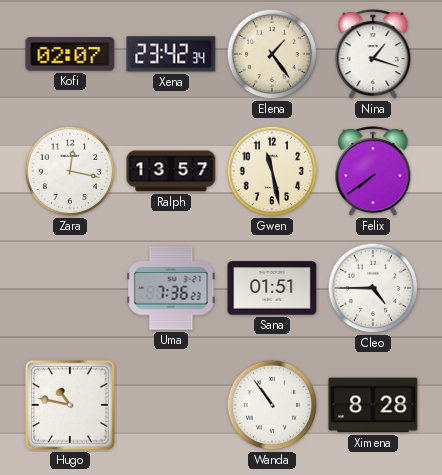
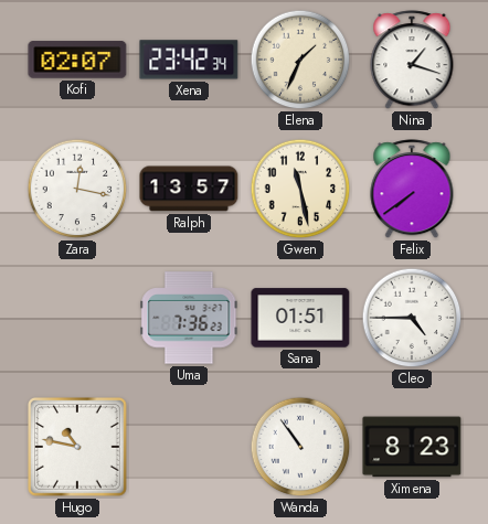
Elena: 1:24 -> 1:34 (300, 60)
Ximena: 8:28 -> 8:23 (412, 447)
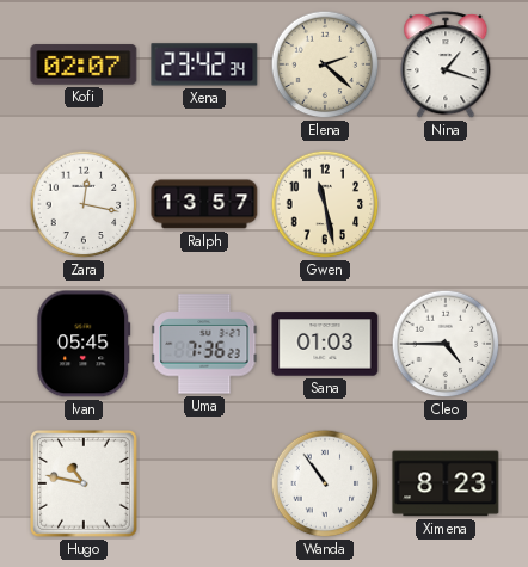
Elena: 1:34 -> 2:22 (325, 64)
Felix: 7:39 -> none (412, 190)
Ivan: none -> 05:45 (84, 344)
Sana: 01:51 -> 01:03 (325, 344)
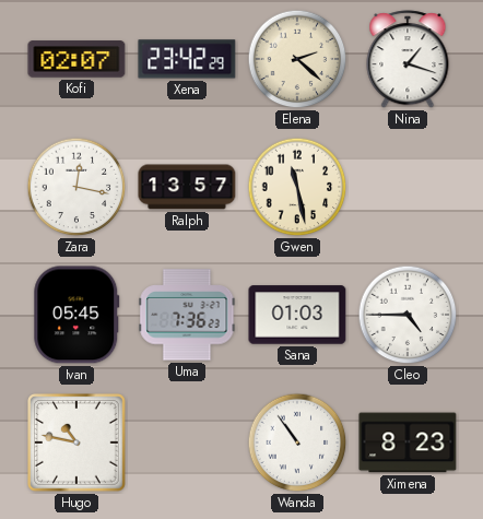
Xena: 23:42:34 -> 23:42:29 (187, 59)
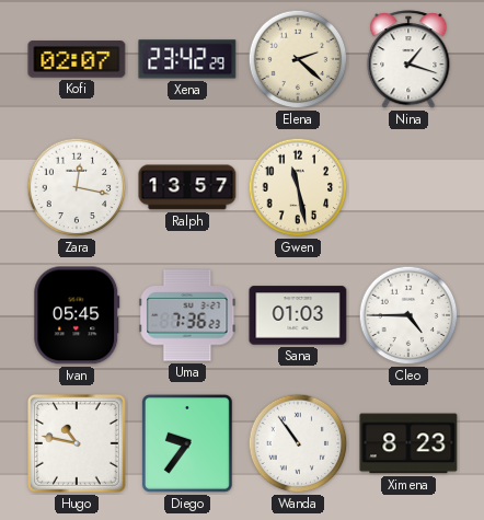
Diego: none -> 9:36 (187, 443)
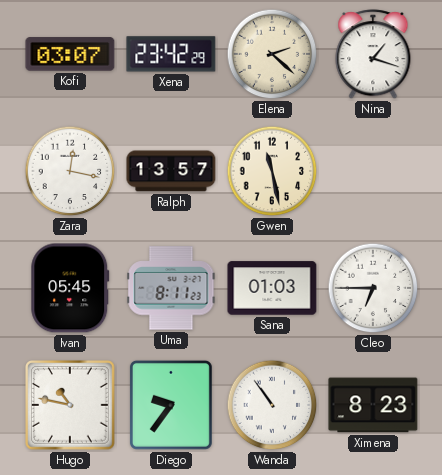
Kofi: 02:07 -> 03:07 (70, 54)
Uma: 7:36 -> 8:11 (171, 288)
Cleo: 4:45 -> 6:45 (373, 288)
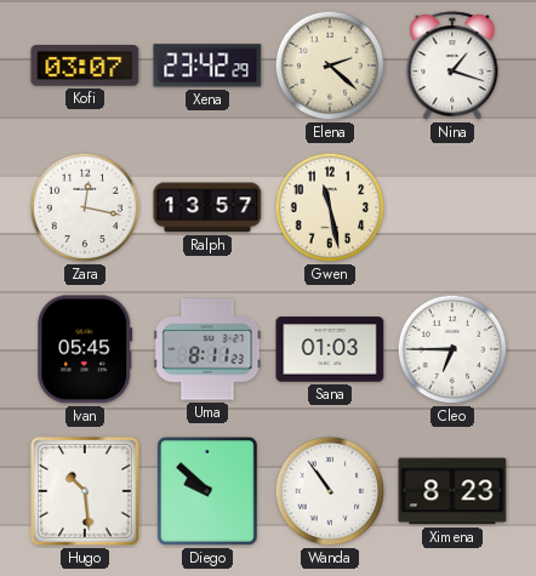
Hugo: 10:47 -> 10:29 (86, 492)
Diego: 9:36 -> 9:52 (207, 491)
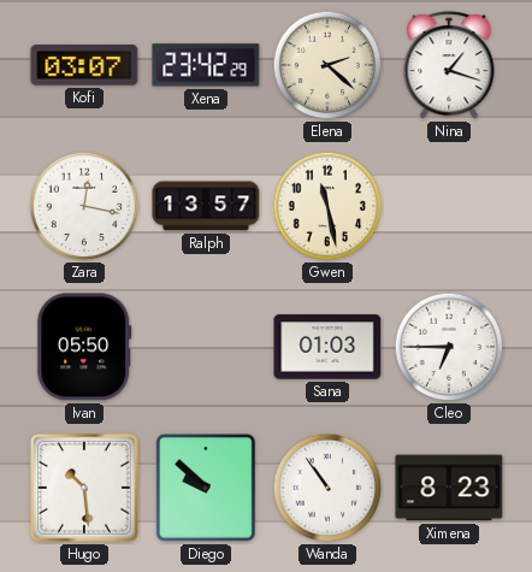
Ivan: 05:45 -> 05:50 (84, 347)
Uma: 8:11 -> none (207, 349)
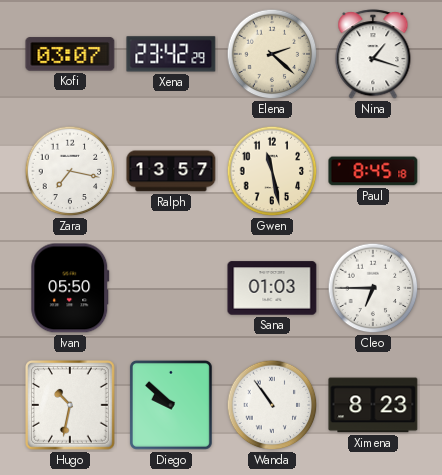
Zara: 12:17 -> 7:17 (70, 171)
Paul: none -> 8:45 (373, 171)
Hugo: 10:29 -> 10:32 (71, 406)
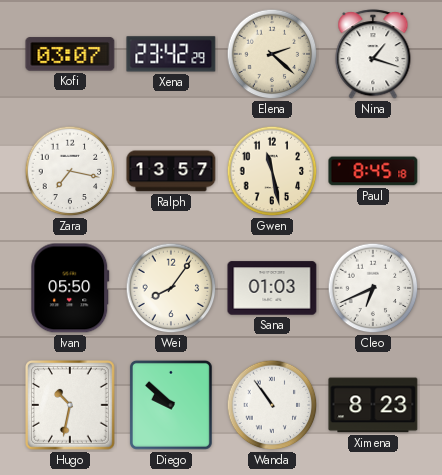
Wei: none -> 8:06 (171, 288)
Cleo: 6:45 -> 6:41 (373, 288)
